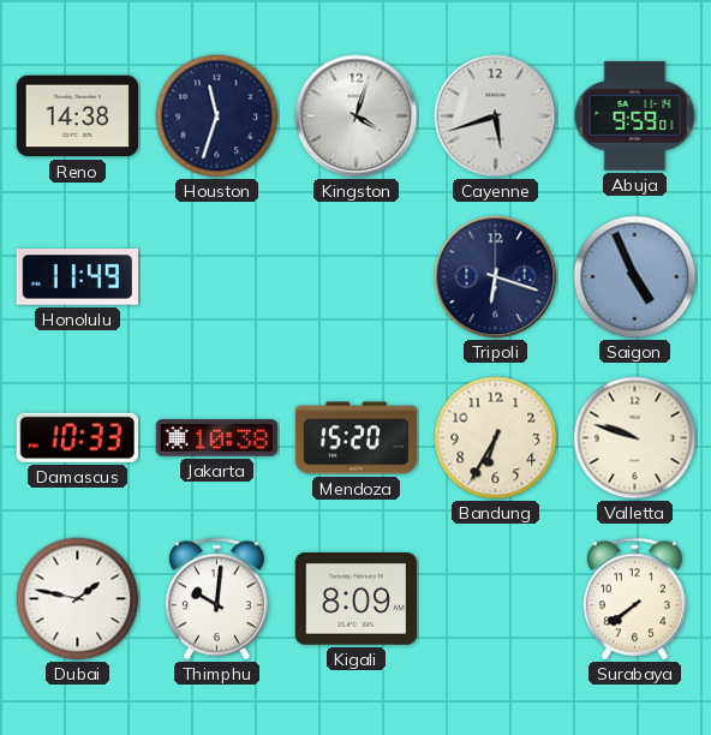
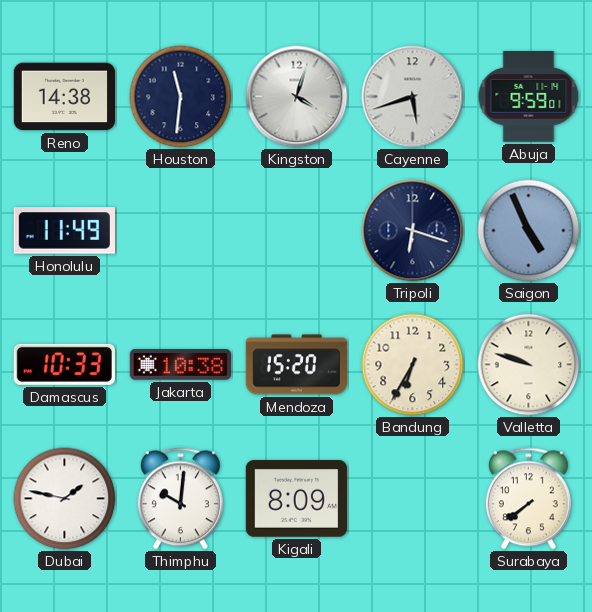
Houston: 11:33 -> 11:31 (181, 97)
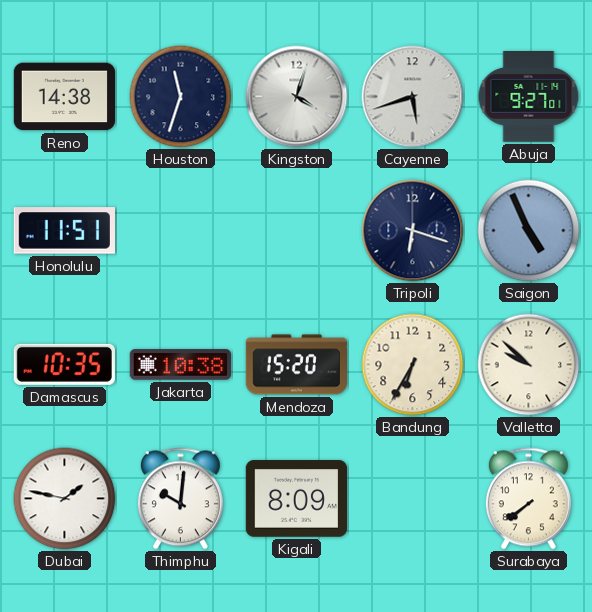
Houston: 11:31 -> 11:33 (181, 97)
Abuja: 9:59 -> 9:27 (529, 97)
Honolulu: 11:49 -> 11:51 (64, 231)
Damascus: 10:33 -> 10:35 (64, 364)
Valletta: 9:48 -> 9:52 (529, 365)
